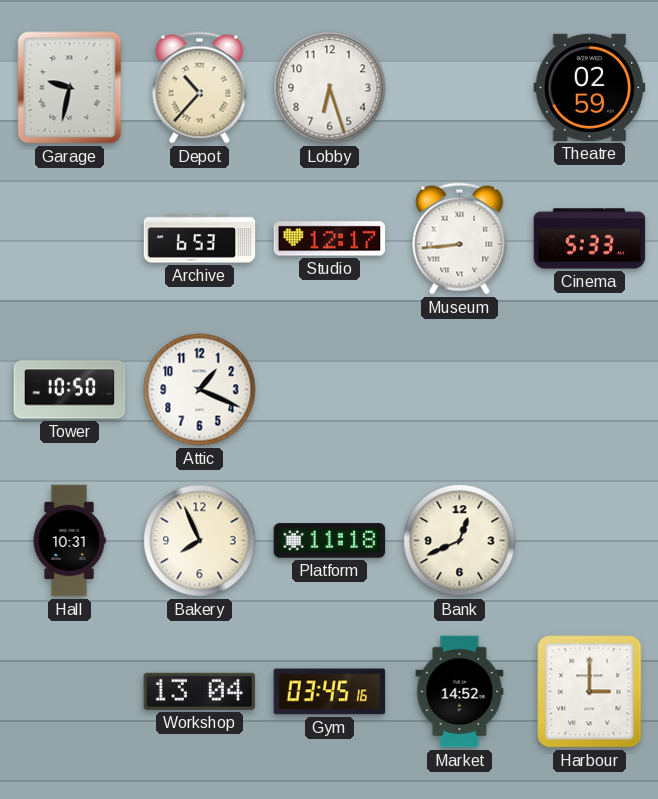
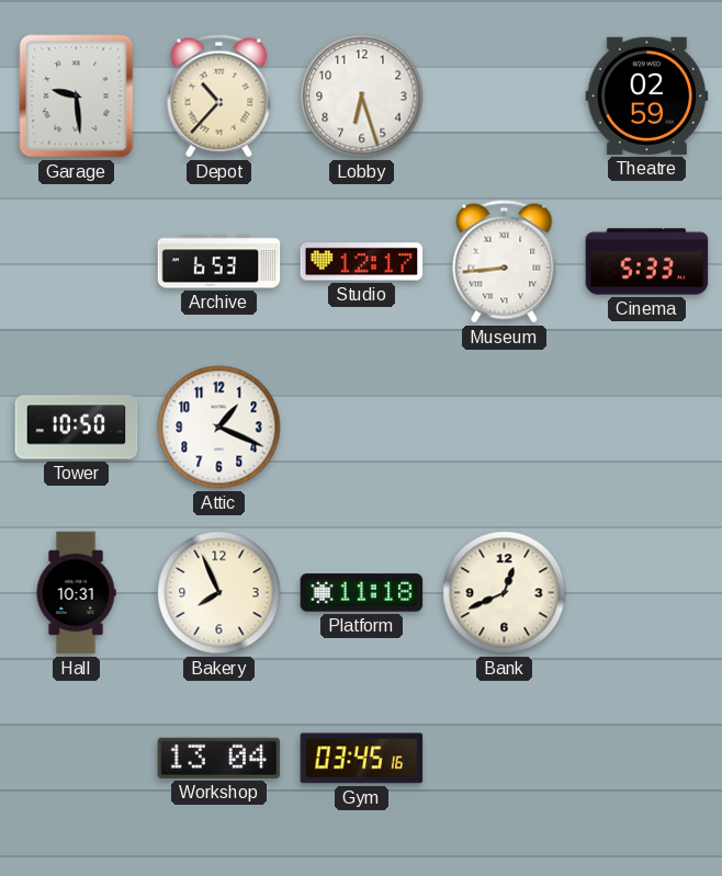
Garage: 9:32 -> 9:29 (77, 96)
Market: 14:52 -> none (460, 692)
Harbour: 3:00 -> none (590, 692)
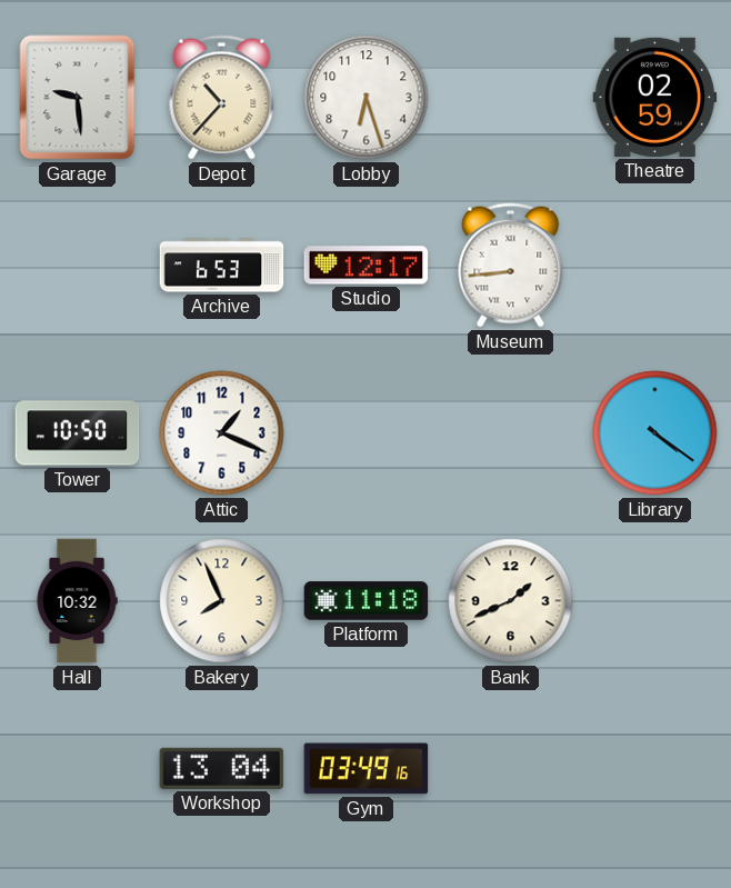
Cinema: 5:33 -> none (647, 262)
Library: none -> 4:21 (655, 433)
Hall: 10:31 -> 10:32 (77, 601)
Bank: 12:41 -> 1:41 (511, 601)
Gym: 03:45 -> 03:49 (367, 769)
